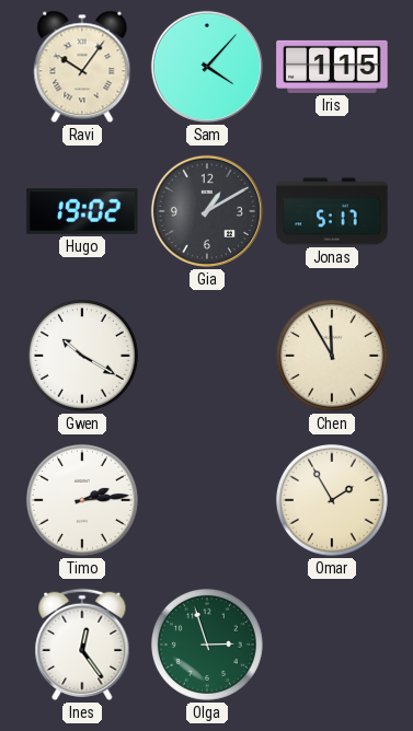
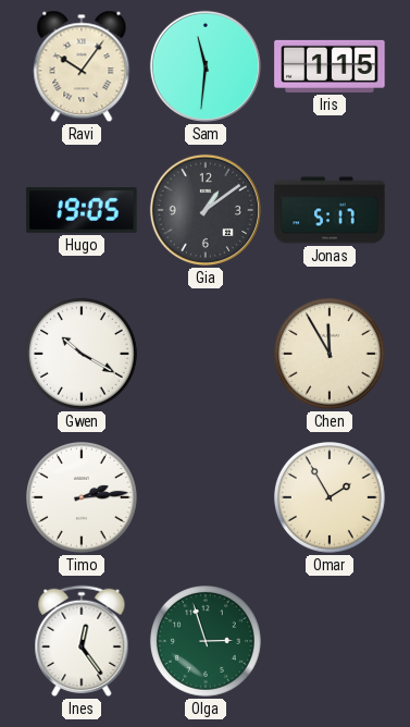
Sam: 4:07 -> 11:31 (206, 66)
Hugo: 19:02 -> 19:05 (82, 211)
Gia: 1:10 -> 1:09 (206, 210)
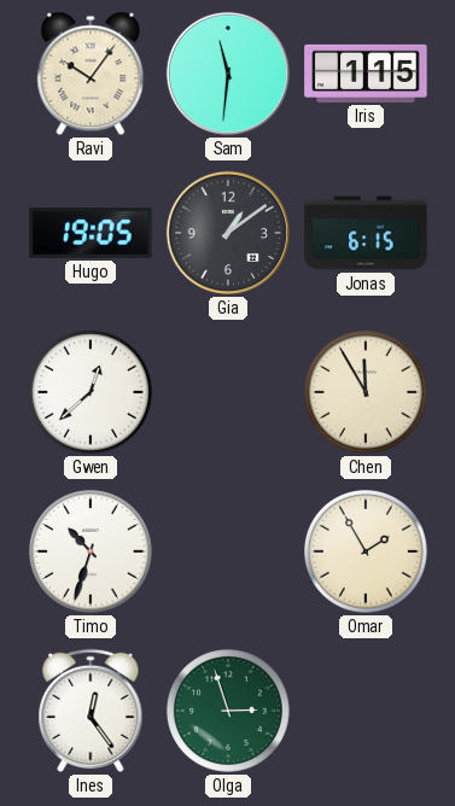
Jonas: 5:17 -> 6:15 (366, 233)
Gwen: 10:20 -> 12:38 (91, 392)
Timo: 2:14 -> 10:33 (91, 551)
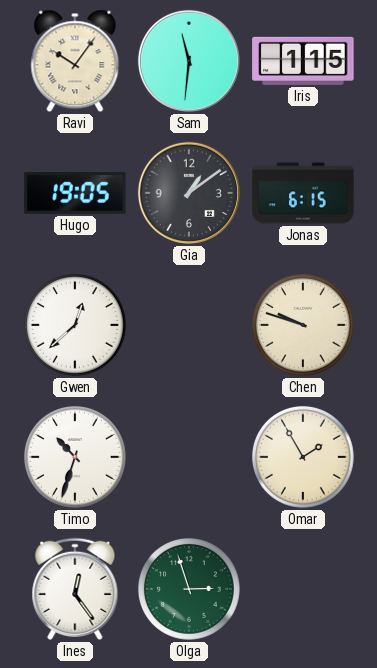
Chen: 11:55 -> 9:48 (303, 325)
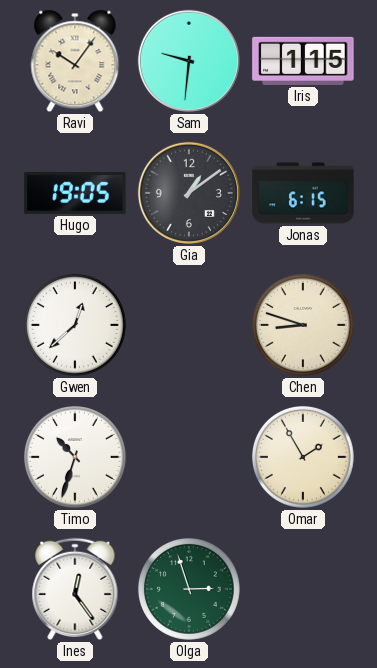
Sam: 11:31 -> 9:31 (189, 61)
Chen: 9:48 -> 8:48 (303, 325)
